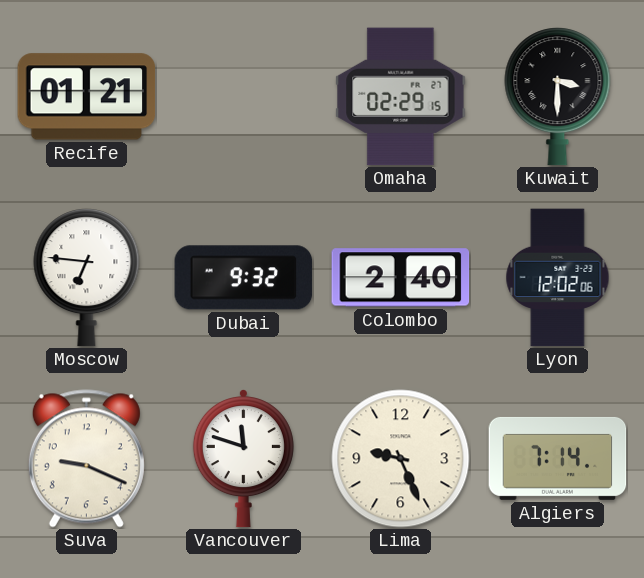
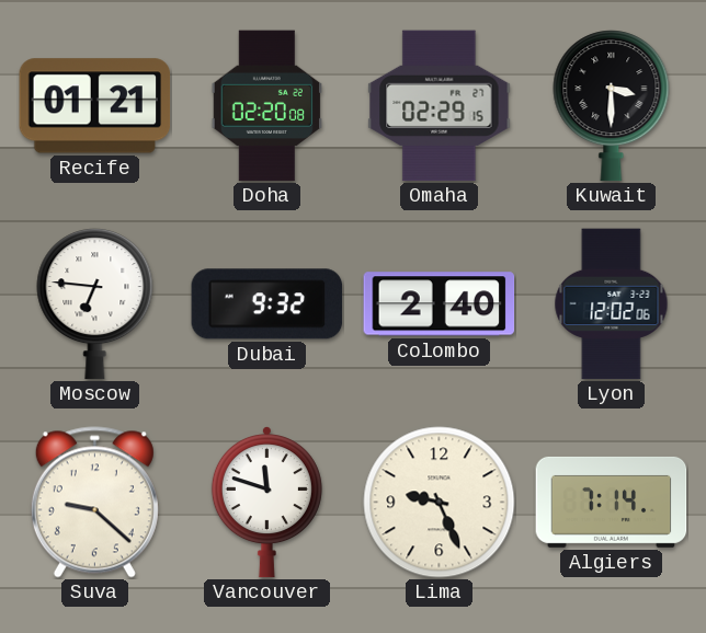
Doha: none -> 02:20 (266, 106)
Suva: 9:19 -> 9:22 (94, 503)
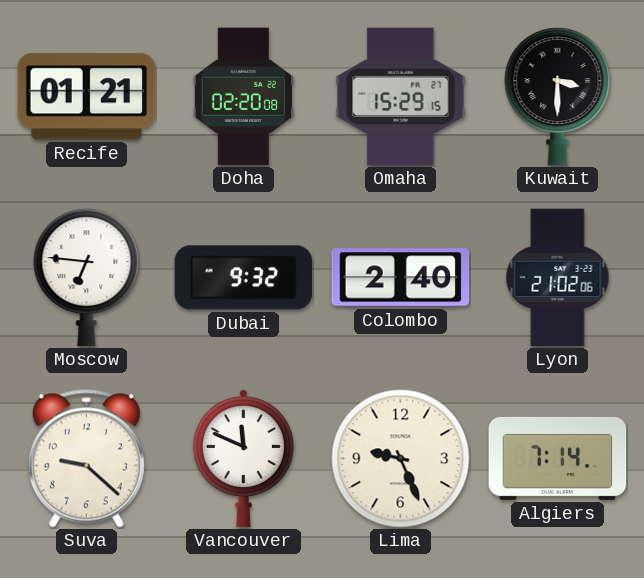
Omaha: 02:29 -> 15:29 (401, 97)
Lyon: 12:02 -> 21:02 (558, 278)
Vancouver: 11:48 -> 11:49 (243, 459)
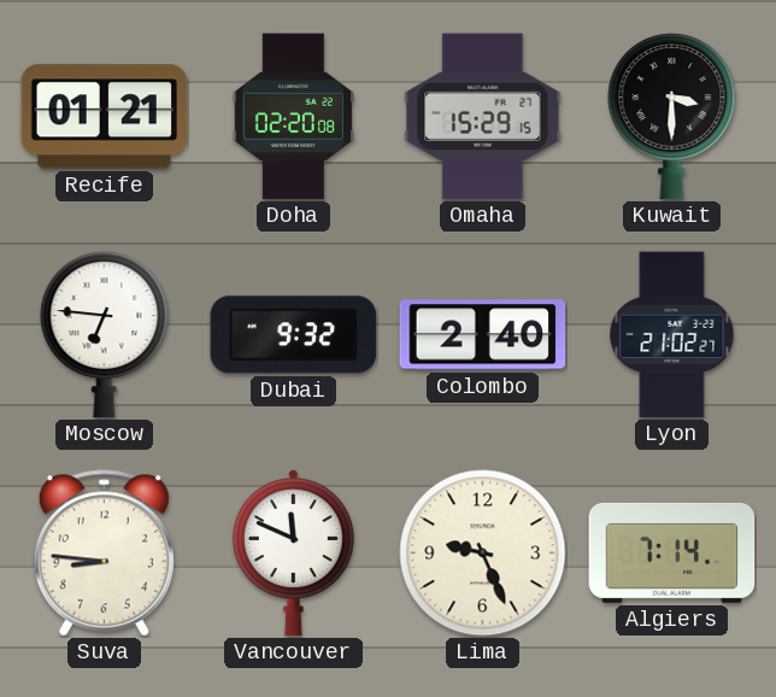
Lyon: 21:02:06 -> 21:02:27 (672, 335)
Suva: 9:22 -> 8:46 (104, 553)
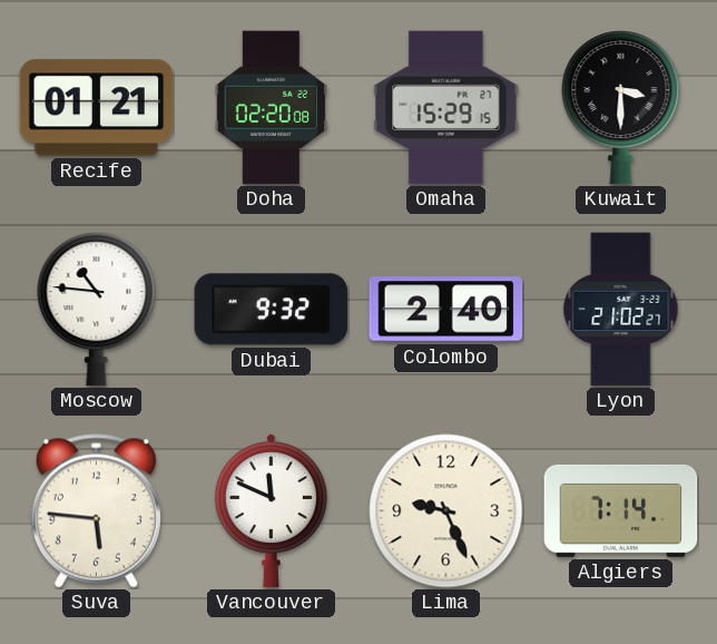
Moscow: 6:46 -> 10:46 (97, 310)
Suva: 8:46 -> 5:46 (96, 511)
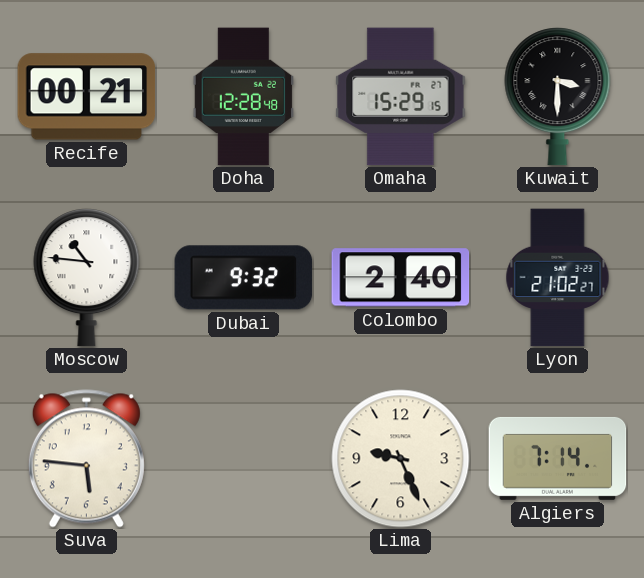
Recife: 01:21 -> 00:21 (87, 97)
Doha: 02:20 -> 12:28 (243, 97)
Vancouver: 11:49 -> none (271, 511)
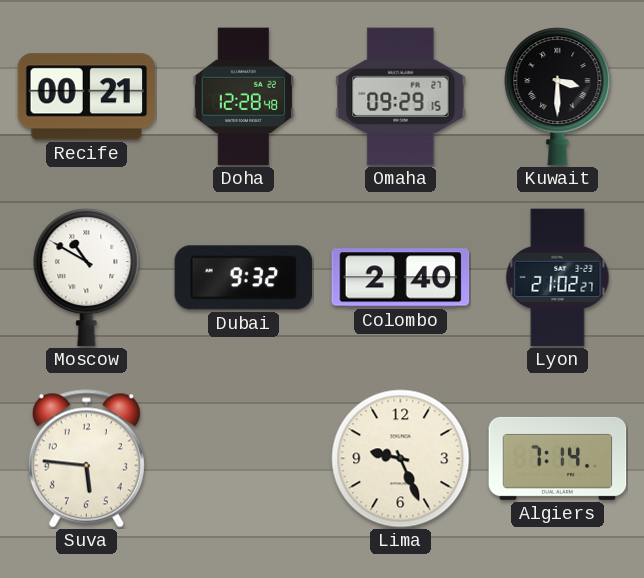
Omaha: 15:29 -> 09:29 (401, 97)
Moscow: 10:46 -> 10:50 (87, 278)
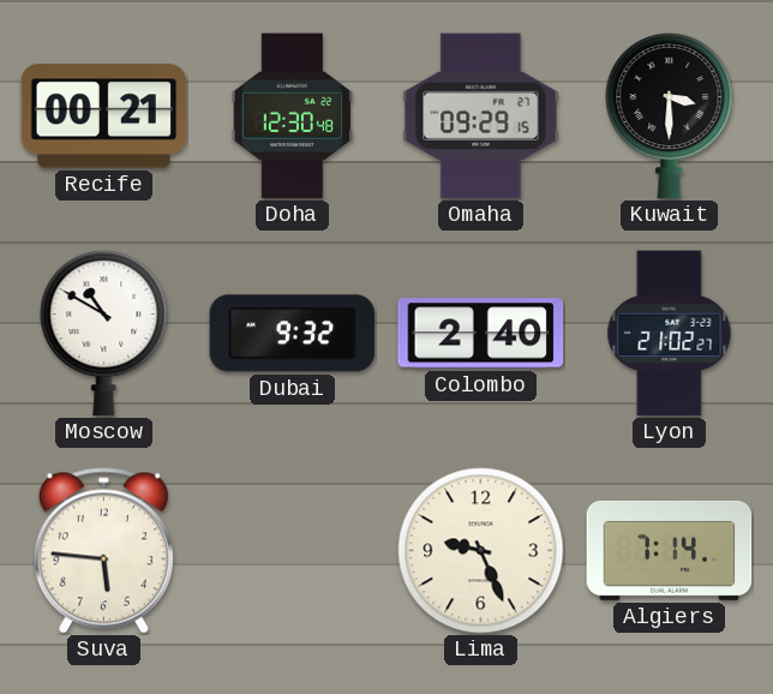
Doha: 12:28 -> 12:30 (292, 116)
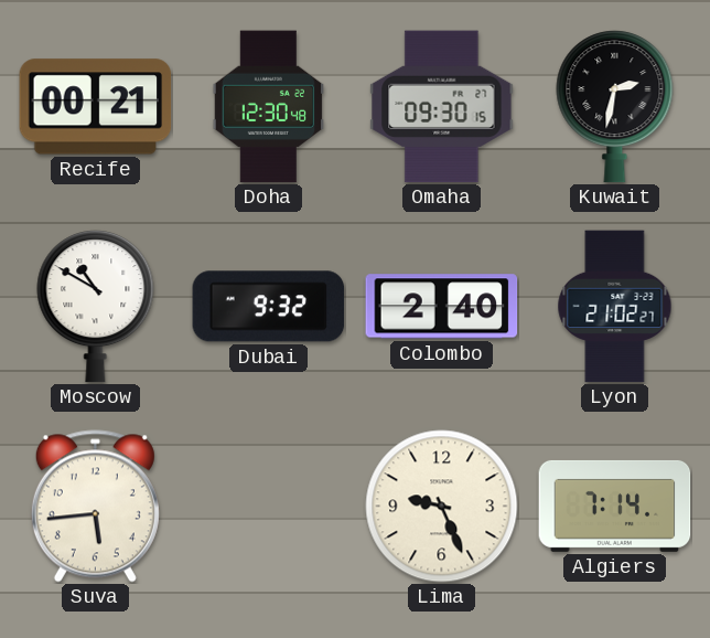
Omaha: 09:29 -> 09:30 (442, 107)
Kuwait: 3:30 -> 2:32 (615, 107)
Suva: 5:46 -> 5:44 (95, 507)
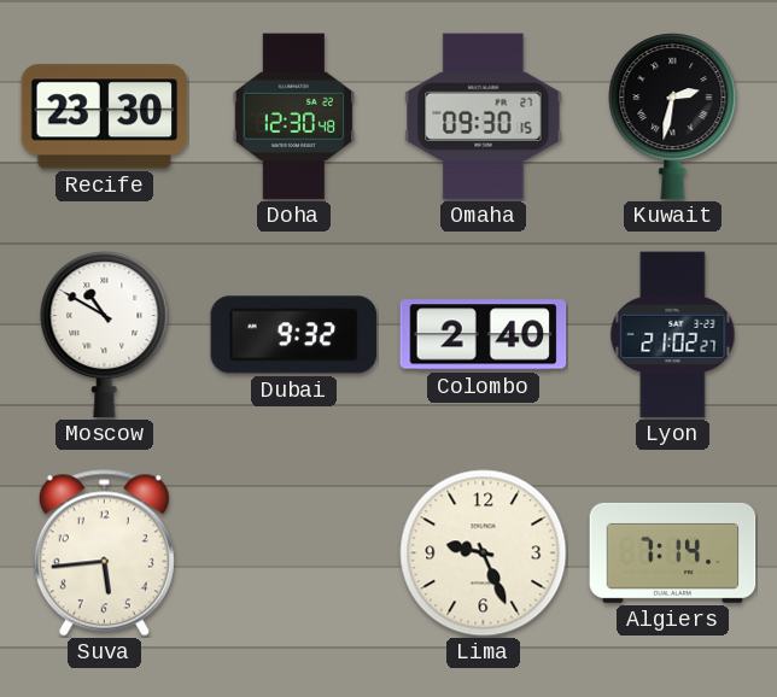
Recife: 00:21 -> 23:30 (105, 117)
